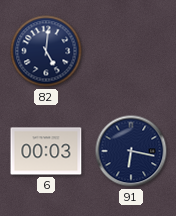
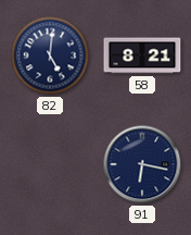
58: none -> 8:21 (142, 55)
6: 00:03 -> none (46, 151)
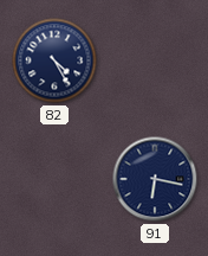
82: 5:01 -> 4:25 (54, 60)
58: 8:21 -> none (142, 55)
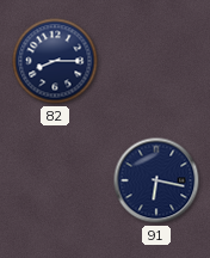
82: 4:25 -> 8:15 (55, 61)
